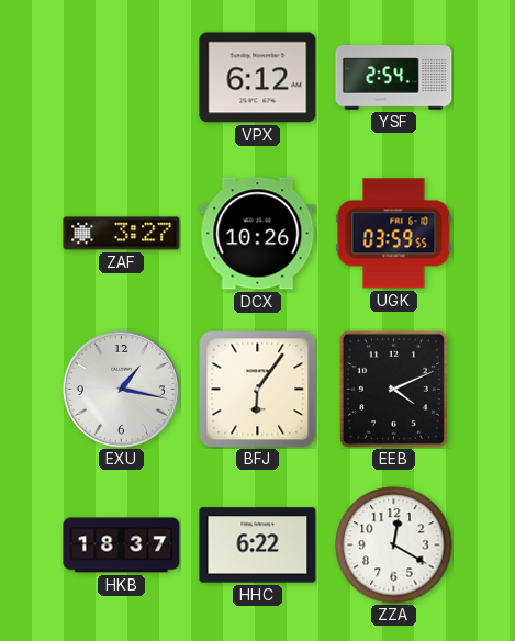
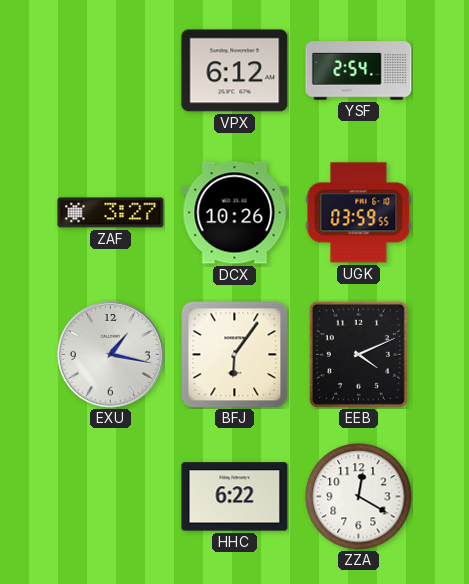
HKB: 18:37 -> none (122, 546)
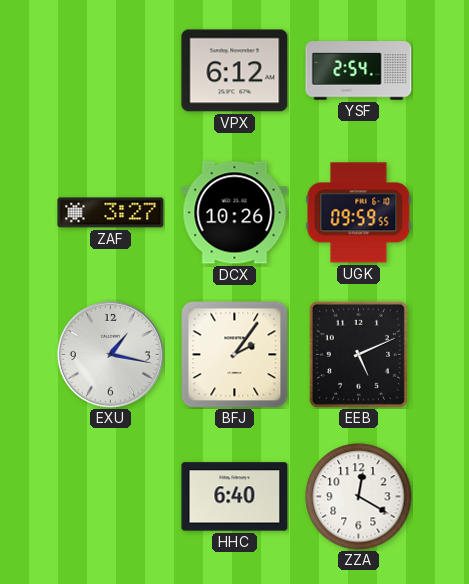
UGK: 03:59 -> 09:59 (359, 213)
BFJ: 6:06 -> 2:06 (234, 354)
EEB: 4:11 -> 5:11 (358, 354)
HHC: 6:22 -> 6:40 (235, 497)
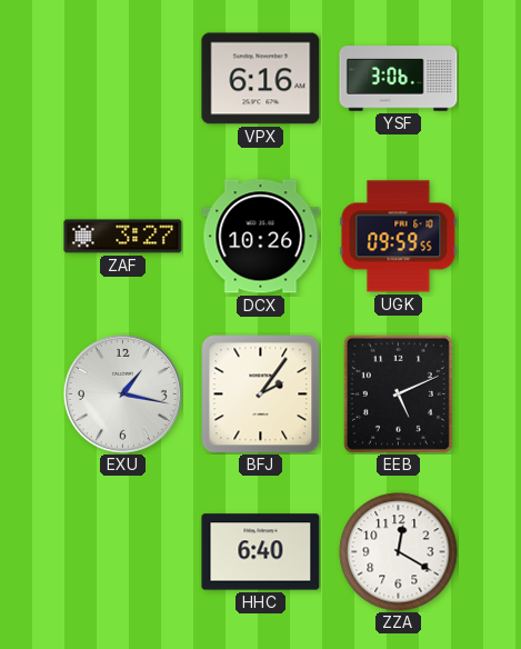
VPX: 6:12 -> 6:16 (261, 79)
YSF: 2:54 -> 3:06 (399, 79)
